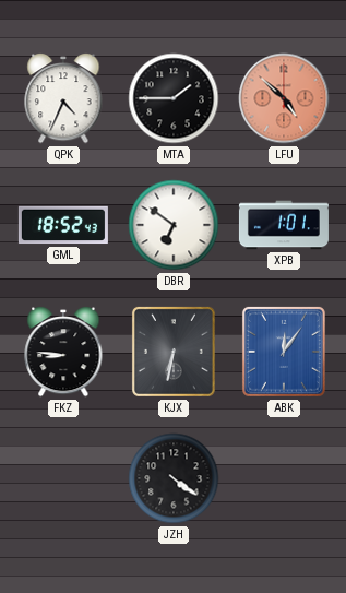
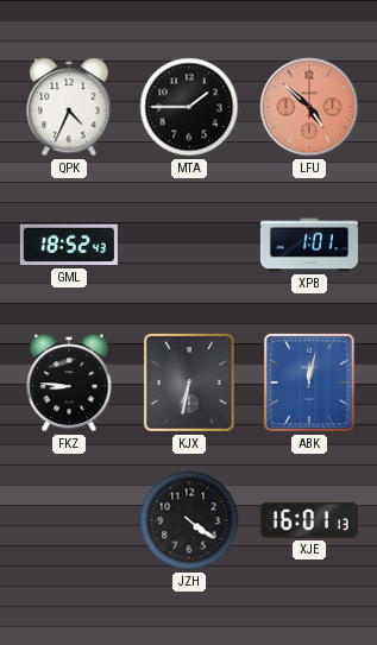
DBR: 6:51 -> none (174, 225)
ABK: 12:06 -> 12:02 (309, 382)
XJE: none -> 16:01 (309, 520)
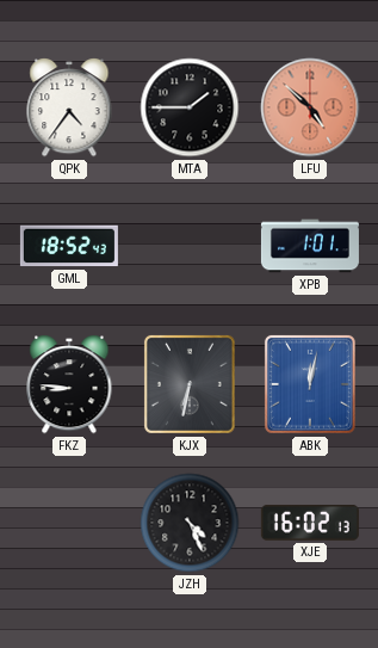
QPK: 4:34 -> 4:36 (69, 109)
JZH: 4:21 -> 4:26 (190, 523)
XJE: 16:01 -> 16:02 (310, 523)
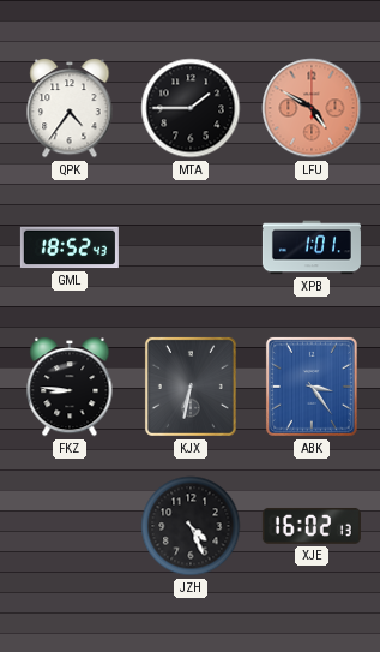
LFU: 4:52 -> 4:50 (312, 108)
ABK: 12:02 -> 3:24 (312, 387)
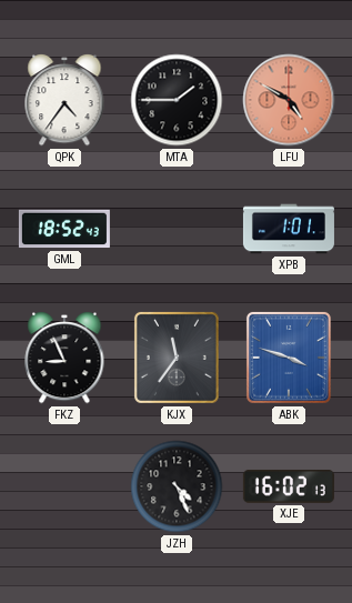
FKZ: 8:46 -> 8:56 (64, 359)
KJX: 6:32 -> 11:36 (177, 358)
ABK: 3:24 -> 3:48 (289, 358)
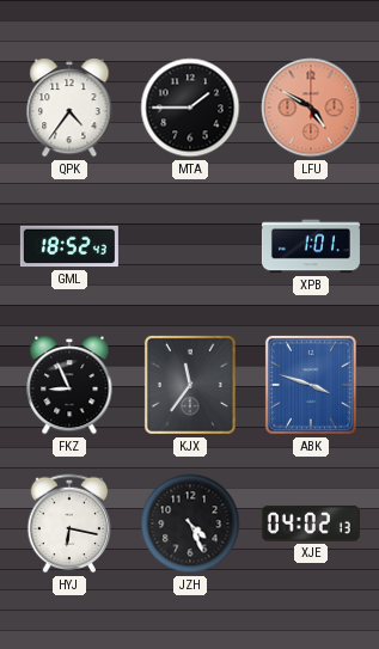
HYJ: none -> 6:17 (69, 524)
XJE: 16:02 -> 04:02 (311, 524)
